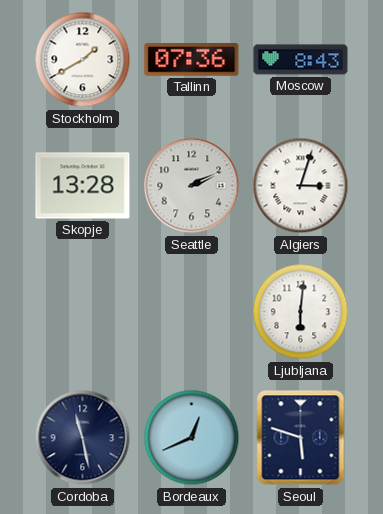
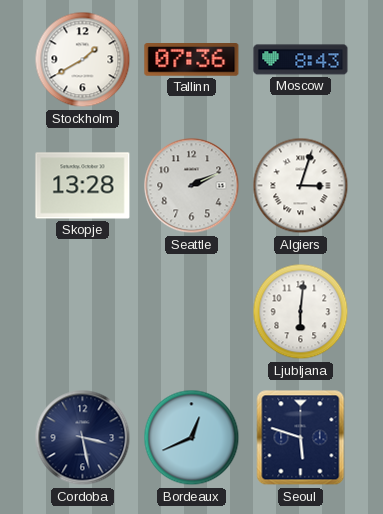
Cordoba: 11:28 -> 3:28 (83, 438)
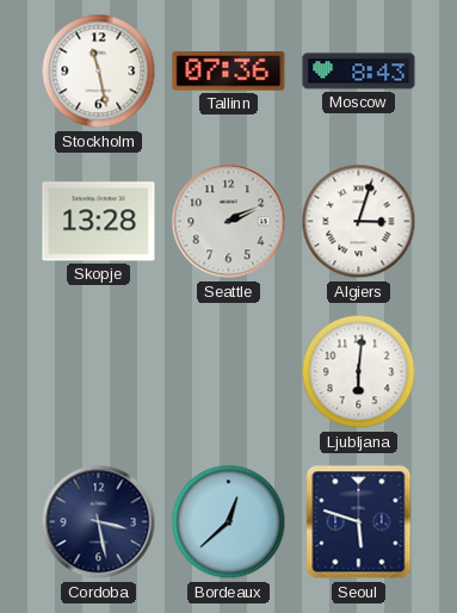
Stockholm: 1:40 -> 11:28 (99, 72)
Bordeaux: 12:41 -> 12:38 (229, 522)
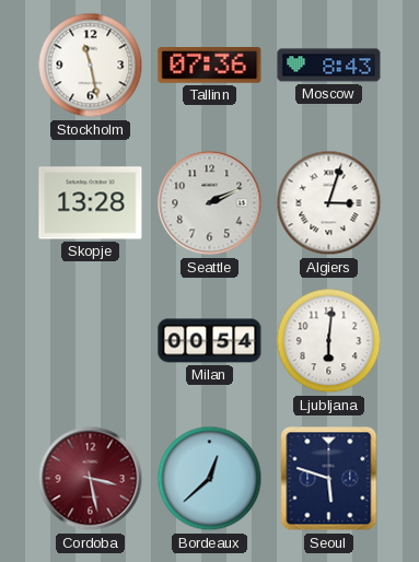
Milan: none -> 00:54 (210, 341)
Cordoba dial: navy -> burgundy (91, 479)
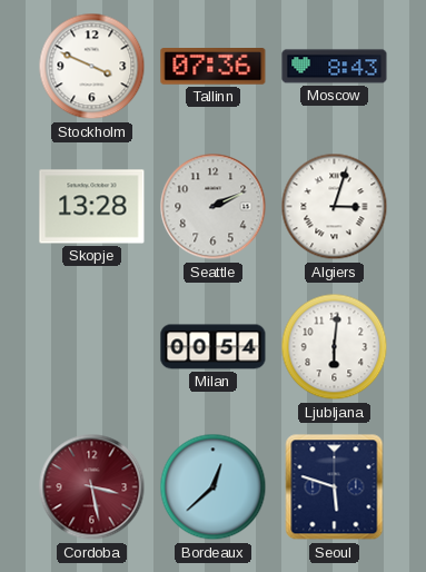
Stockholm: 11:28 -> 3:49 (92, 67)
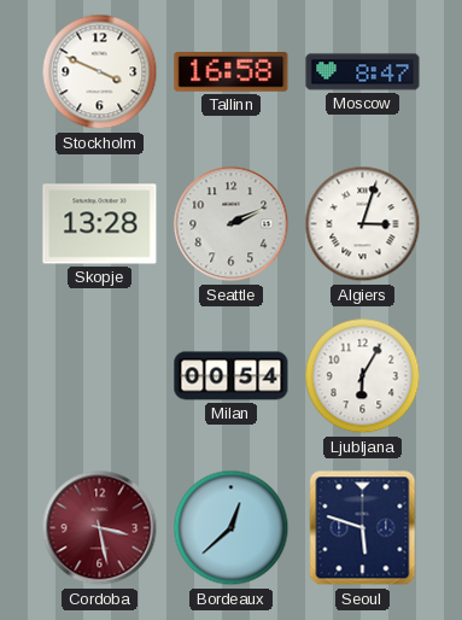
Tallinn: 07:36 -> 16:58 (232, 72)
Moscow: 8:43 -> 8:47 (363, 72)
Ljubljana: 6:01 -> 6:05 (363, 376)
